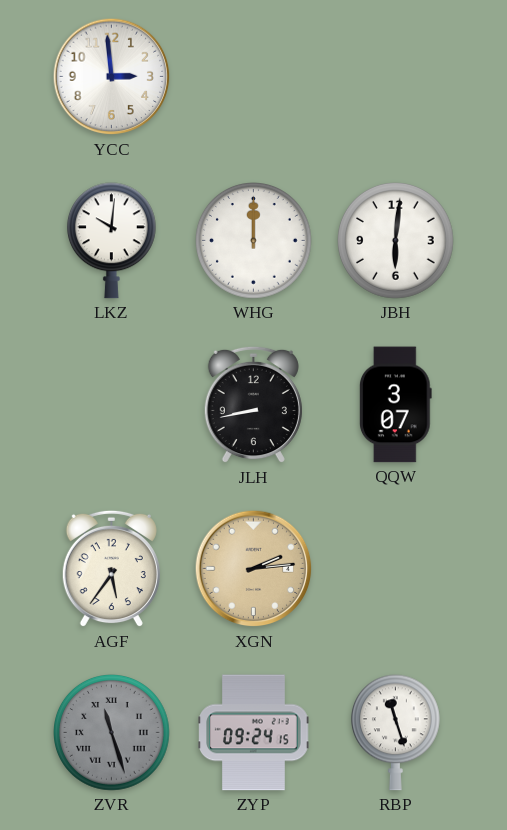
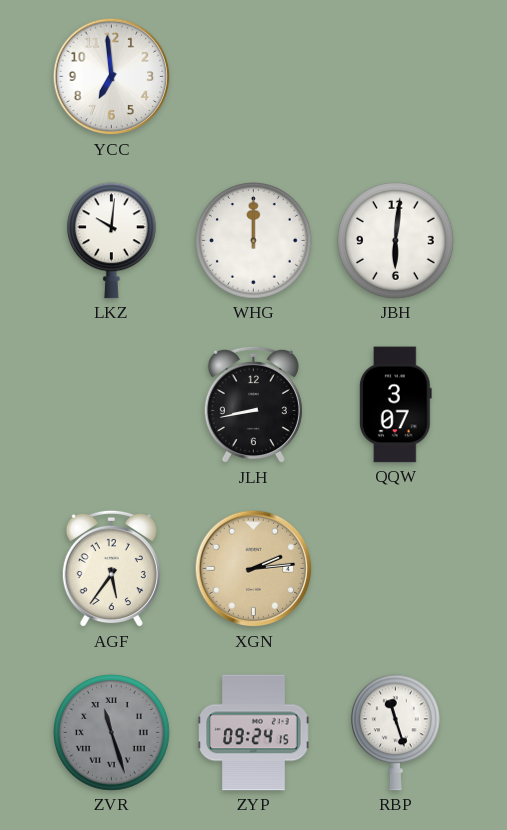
YCC: 2:59 -> 6:59 (112, 77)
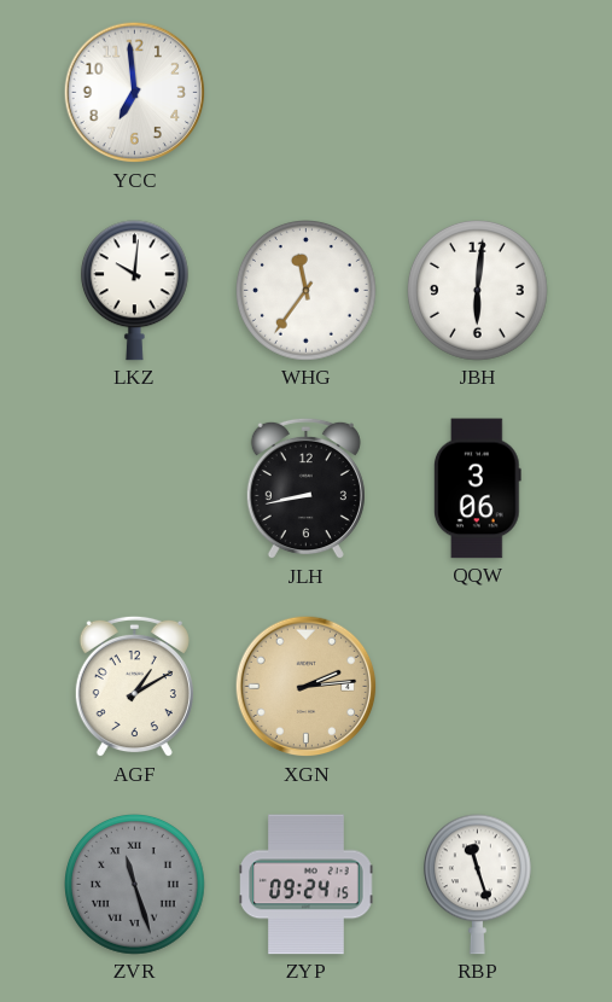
WHG: 12:00 -> 11:36 (307, 291)
QQW: 3:07 -> 3:06 (477, 489)
AGF: 5:36 -> 1:10 (134, 687)
